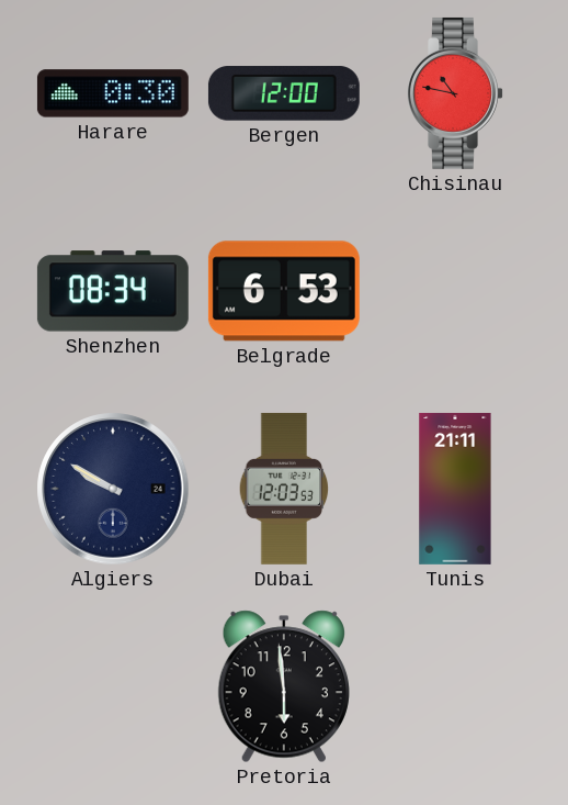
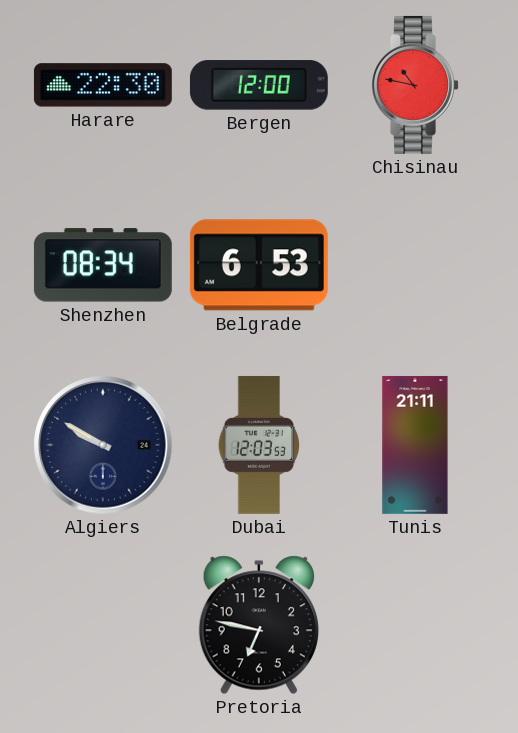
Harare: 0:30 -> 22:30 (103, 85)
Pretoria: 5:59 -> 6:47 (258, 625)
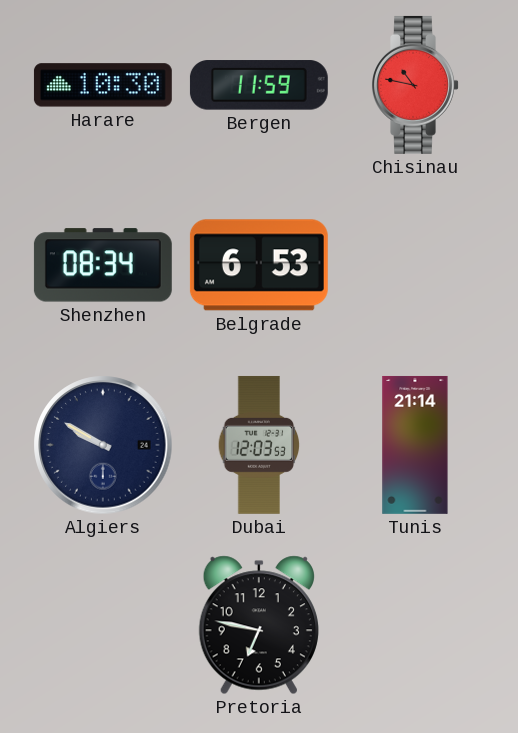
Harare: 22:30 -> 10:30 (103, 85)
Bergen: 12:00 -> 11:59 (259, 85)
Tunis: 21:11 -> 21:14 (415, 445)
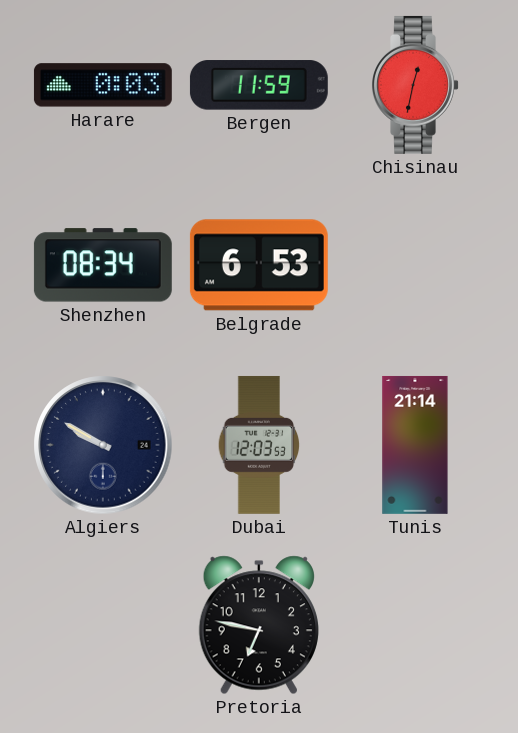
Harare: 10:30 -> 0:03 (103, 85)
Chisinau: 10:47 -> 12:32 (415, 85)
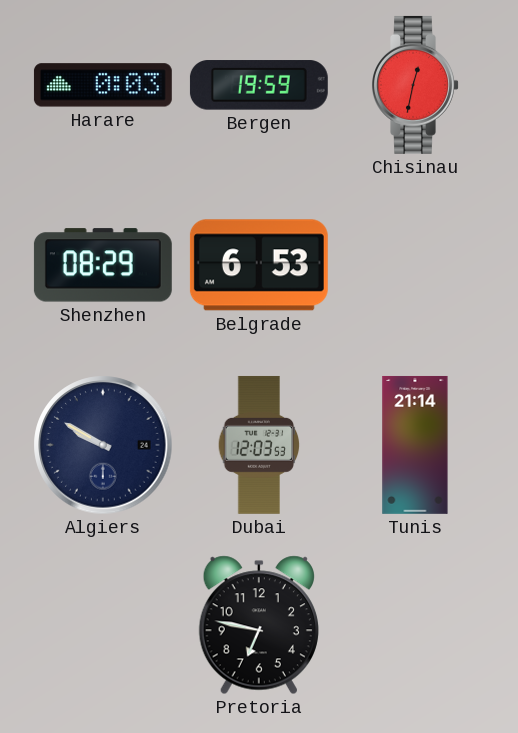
Bergen: 11:59 -> 19:59 (259, 85)
Shenzhen: 08:34 -> 08:29 (103, 265)
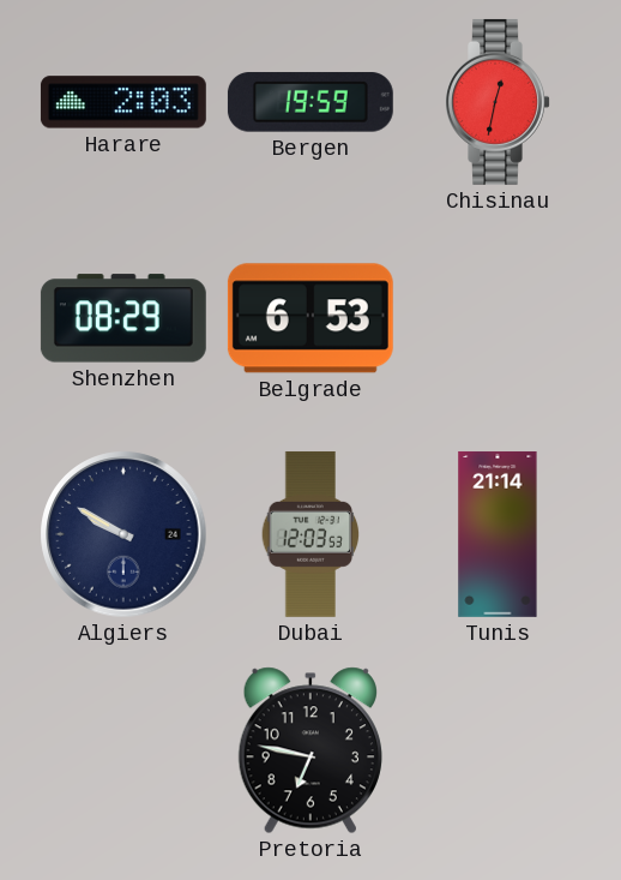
Harare: 0:03 -> 2:03 (123, 102)
